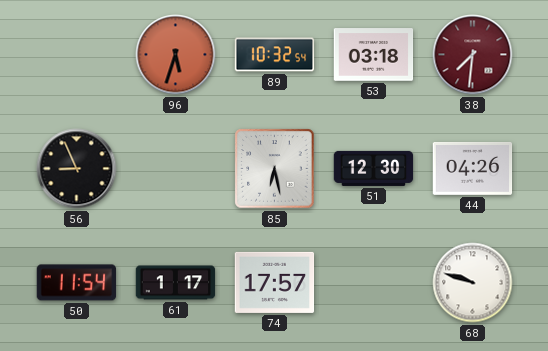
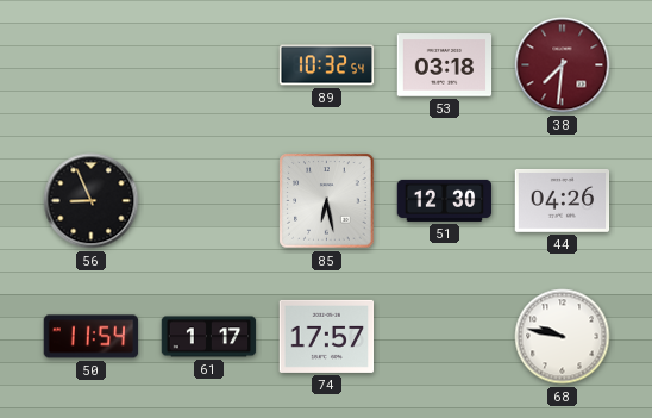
96: 5:33 -> none (176, 55)
68: 9:48 -> 9:47 (563, 337)
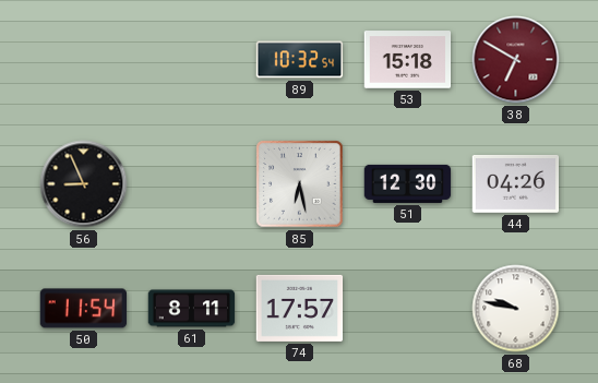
53: 03:18 -> 15:18 (408, 60)
38: 7:31 -> 6:50 (516, 60)
61: 1:17 -> 8:11 (192, 309)
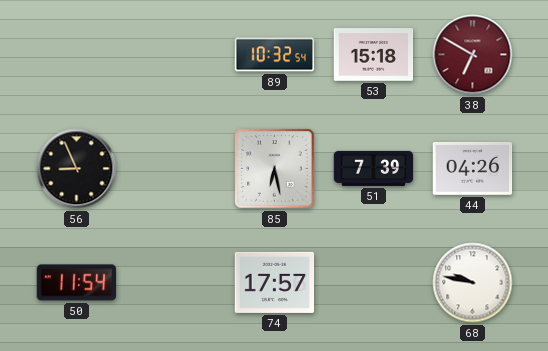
51: 12:30 -> 7:39 (374, 168)
61: 8:11 -> none (192, 309)
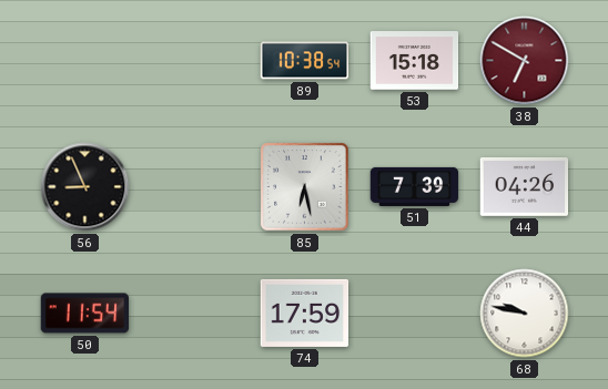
89: 10:32 -> 10:38 (305, 61)
74: 17:57 -> 17:59 (305, 313)
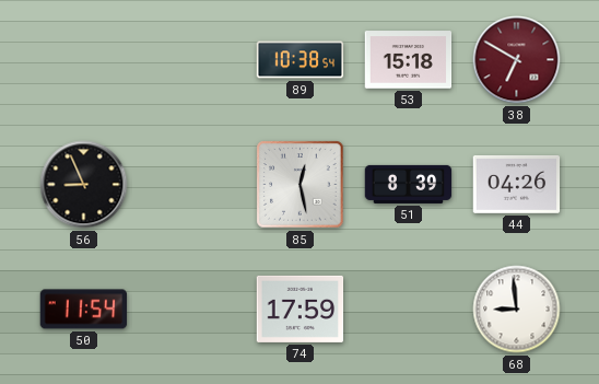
85: 6:28 -> 12:28 (301, 185)
51: 7:39 -> 8:39 (409, 184)
68: 9:47 -> 8:59 (517, 310)
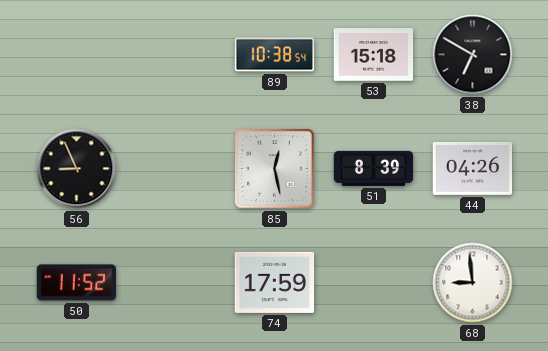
38 dial: burgundy -> black (473, 55)
50: 11:54 -> 11:52 (77, 283)
